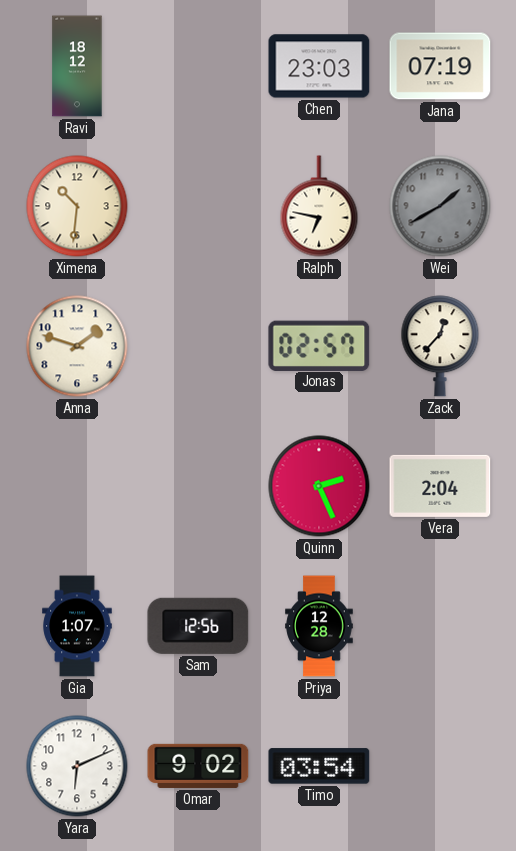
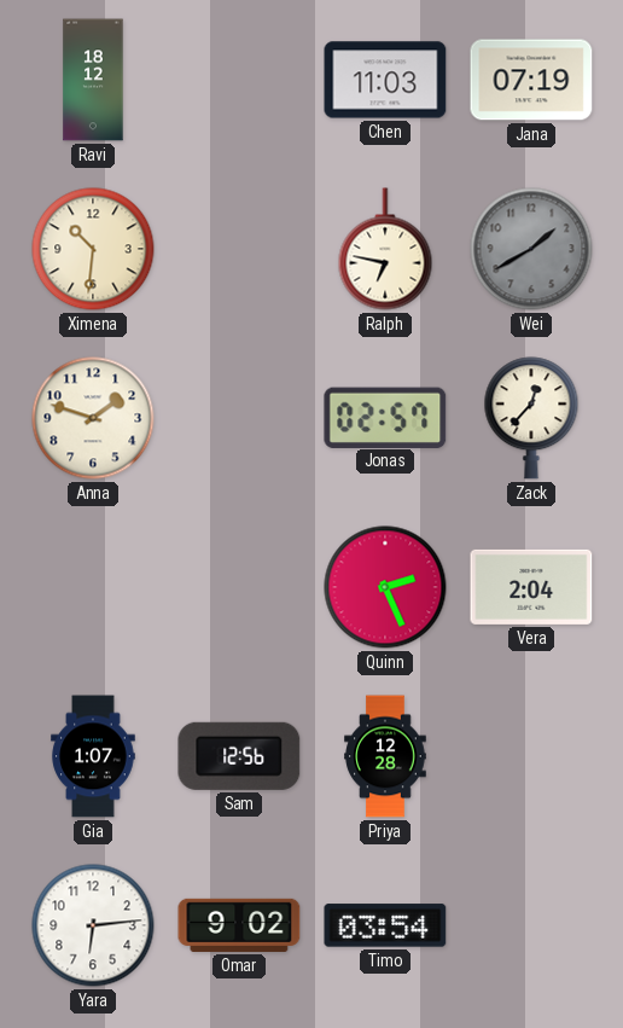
Chen: 23:03 -> 11:03 (385, 80)
Yara: 6:11 -> 6:14 (93, 925)
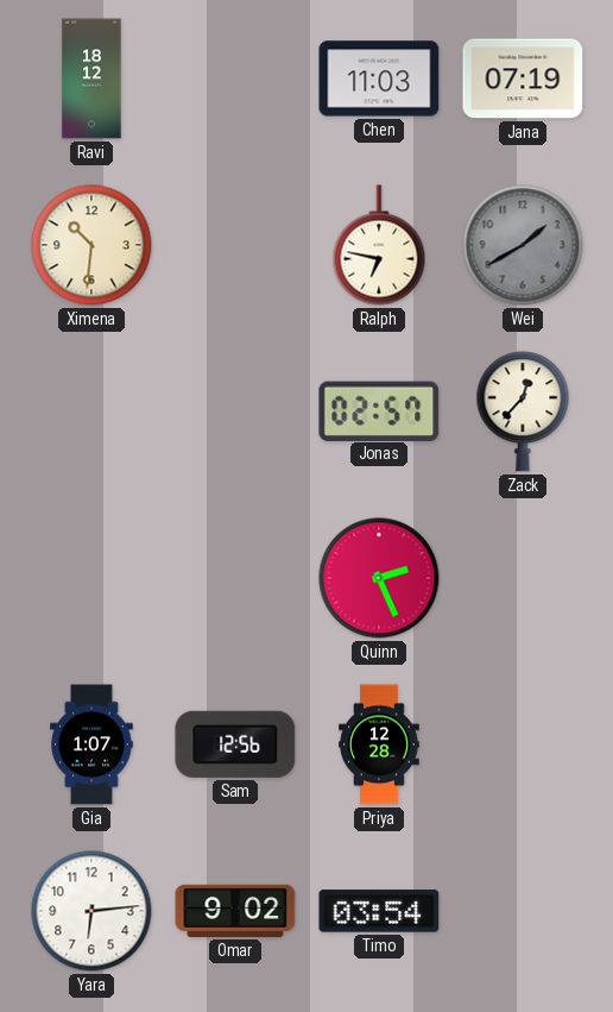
Anna: 1:48 -> none (93, 418)
Vera: 2:04 -> none (531, 587)
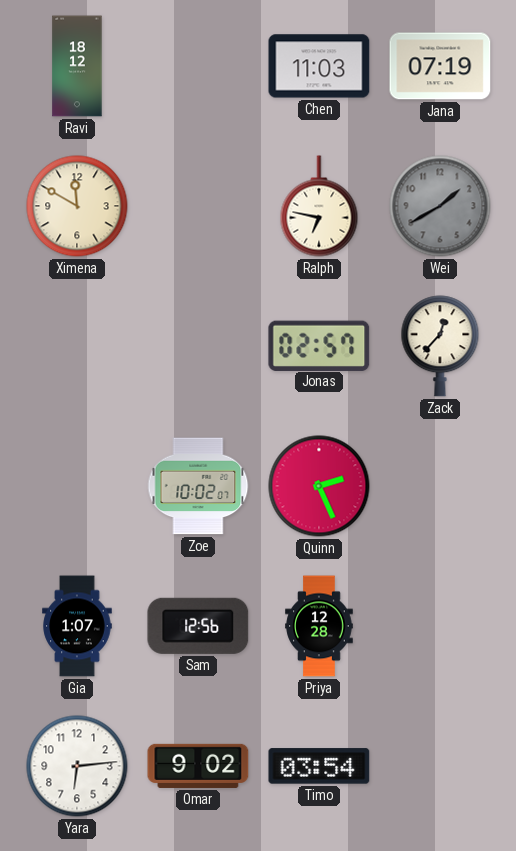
Ximena: 10:31 -> 11:50 (77, 206)
Zoe: none -> 10:02 (198, 486)
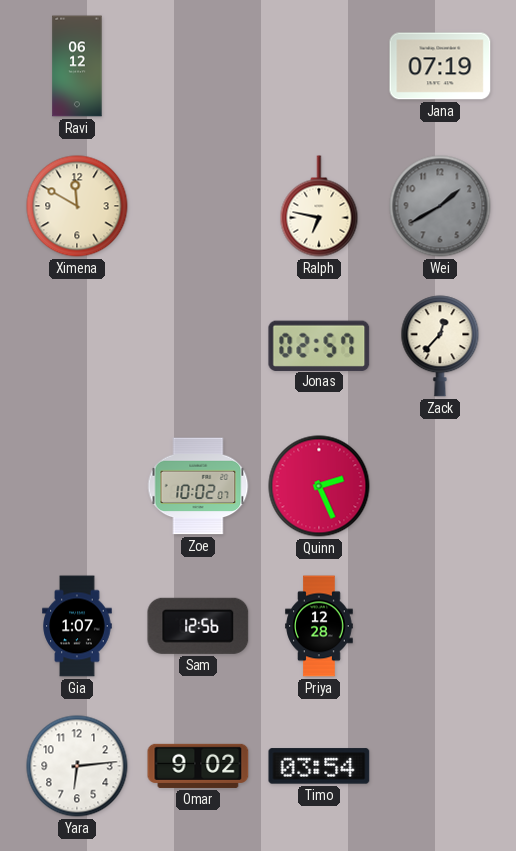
Ravi: 18:12 -> 06:12 (77, 66)
Chen: 11:03 -> none (319, 66)
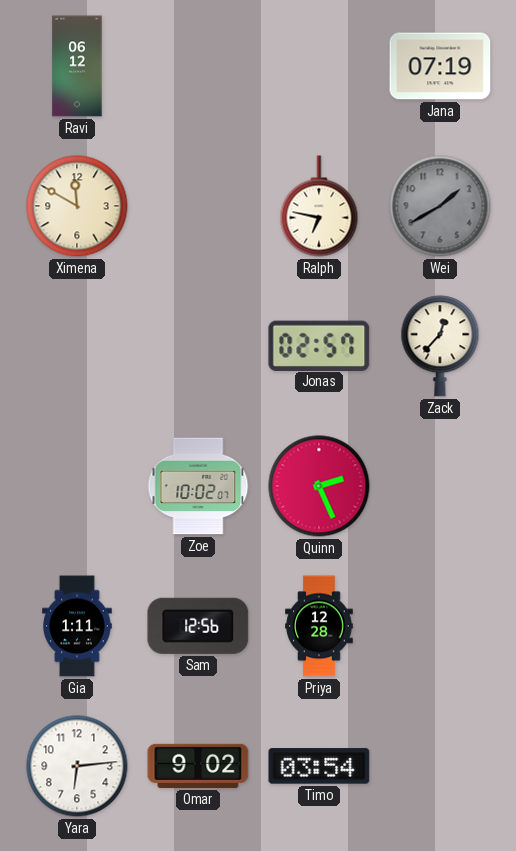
Gia: 1:07 -> 1:11 (77, 626)
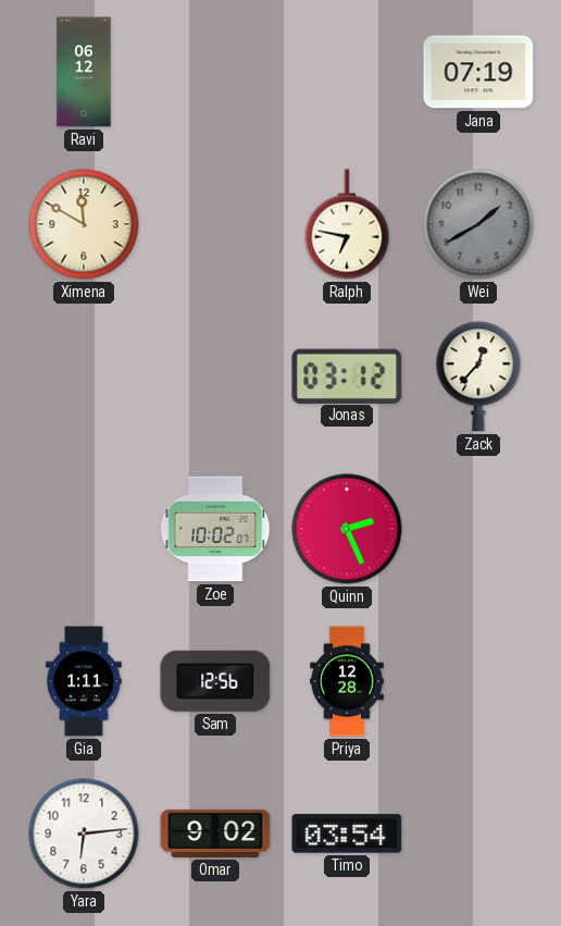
Jonas: 02:57 -> 03:12 (347, 375)
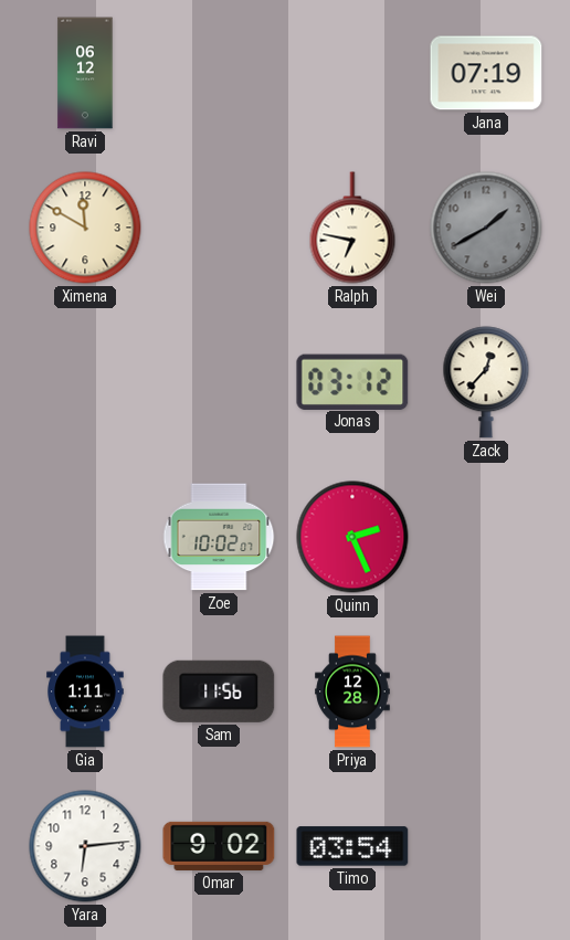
Sam: 12:56 -> 11:56 (219, 691)
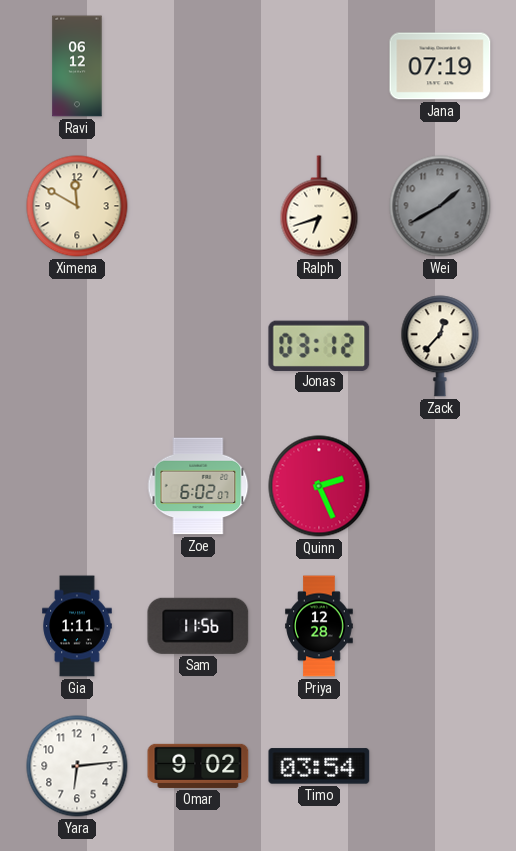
Ralph: 6:47 -> 6:42 (319, 206)
Zoe: 10:02 -> 6:02 (198, 486)
